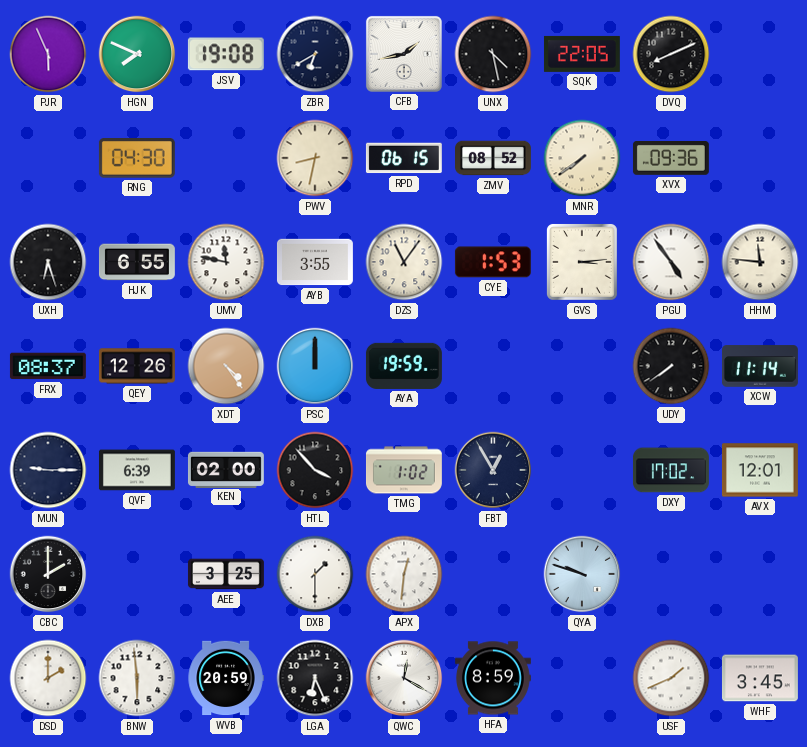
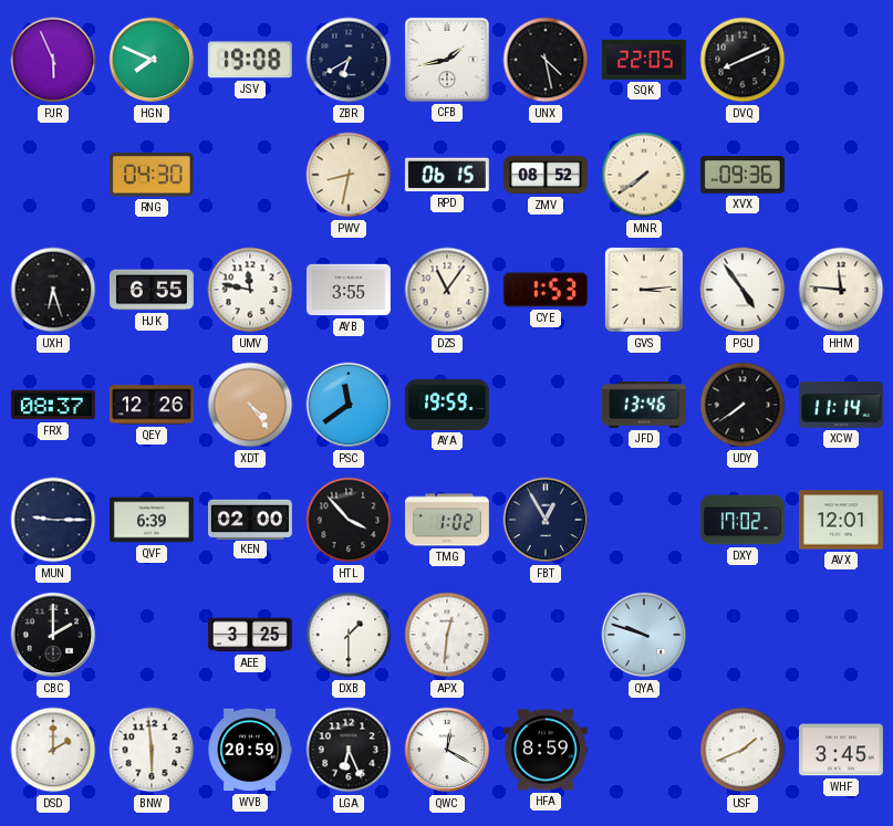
PSC: 12:00 -> 11:39 (349, 405)
JFD: none -> 13:46 (644, 405)
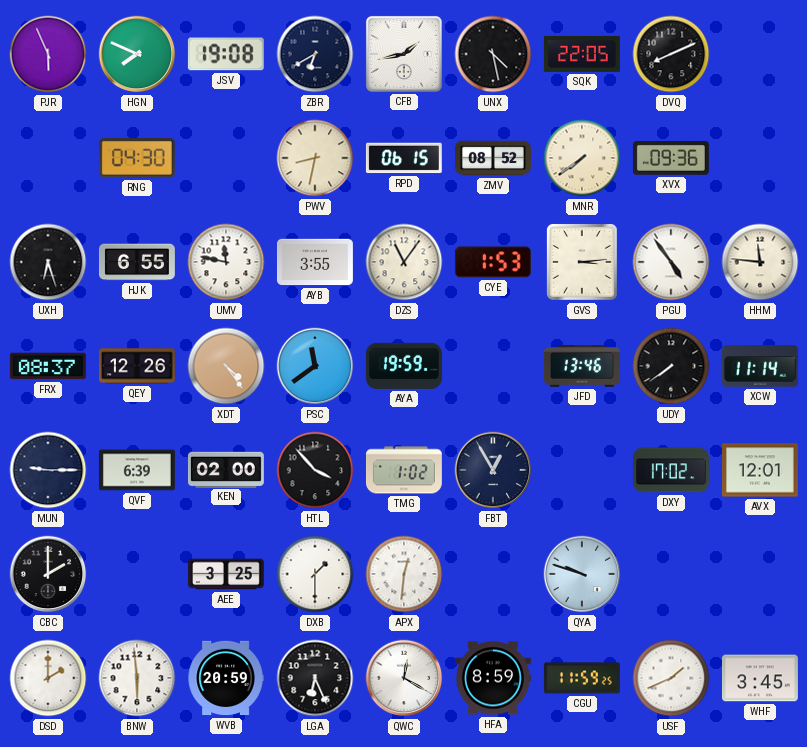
CGU: none -> 11:59 (582, 678)
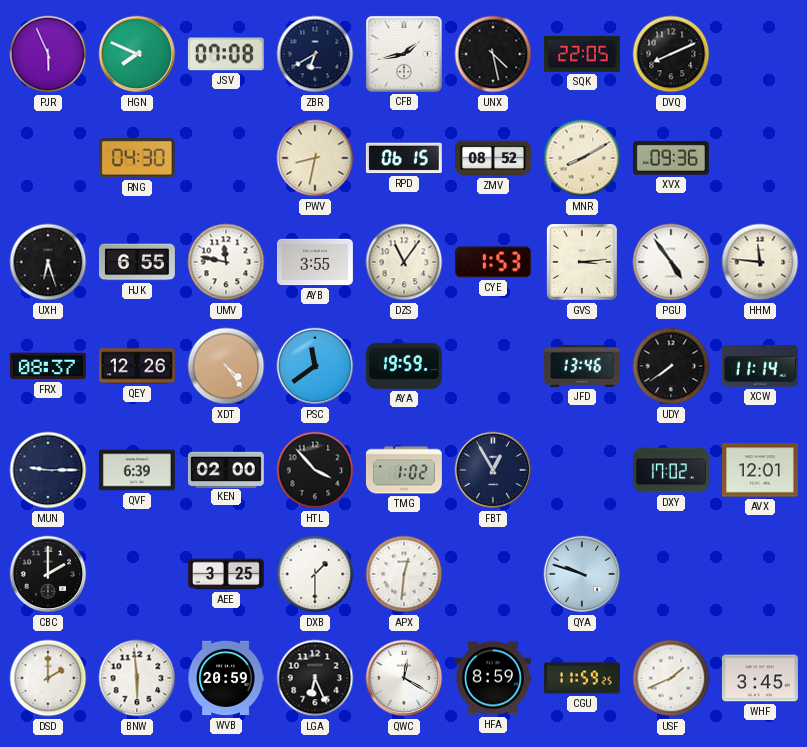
JSV: 19:08 -> 07:08 (226, 54)
MNR: 7:39 -> 8:10 (582, 158)
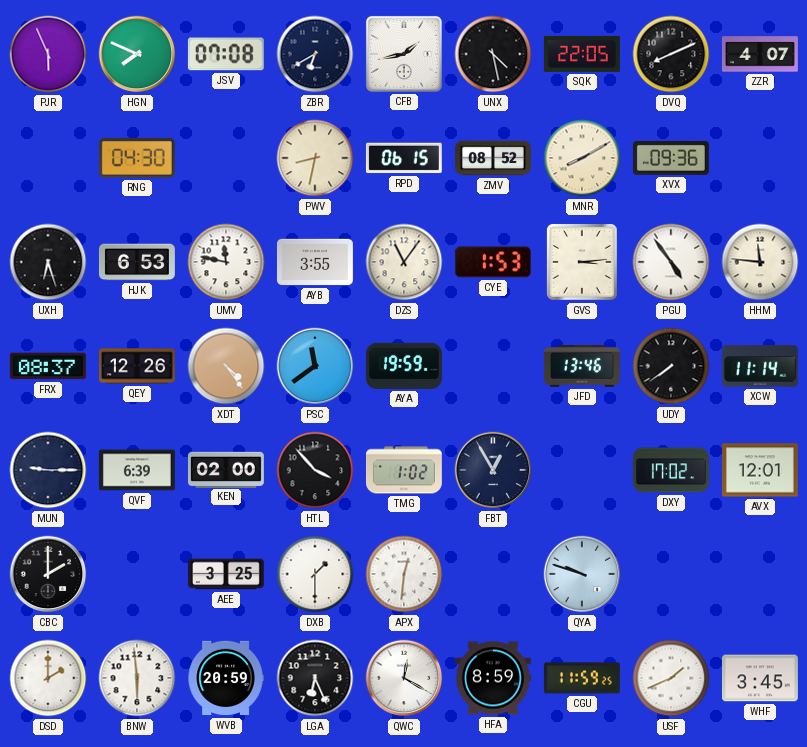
ZZR: none -> 4:07 (760, 54)
HJK: 6:55 -> 6:53 (137, 262)
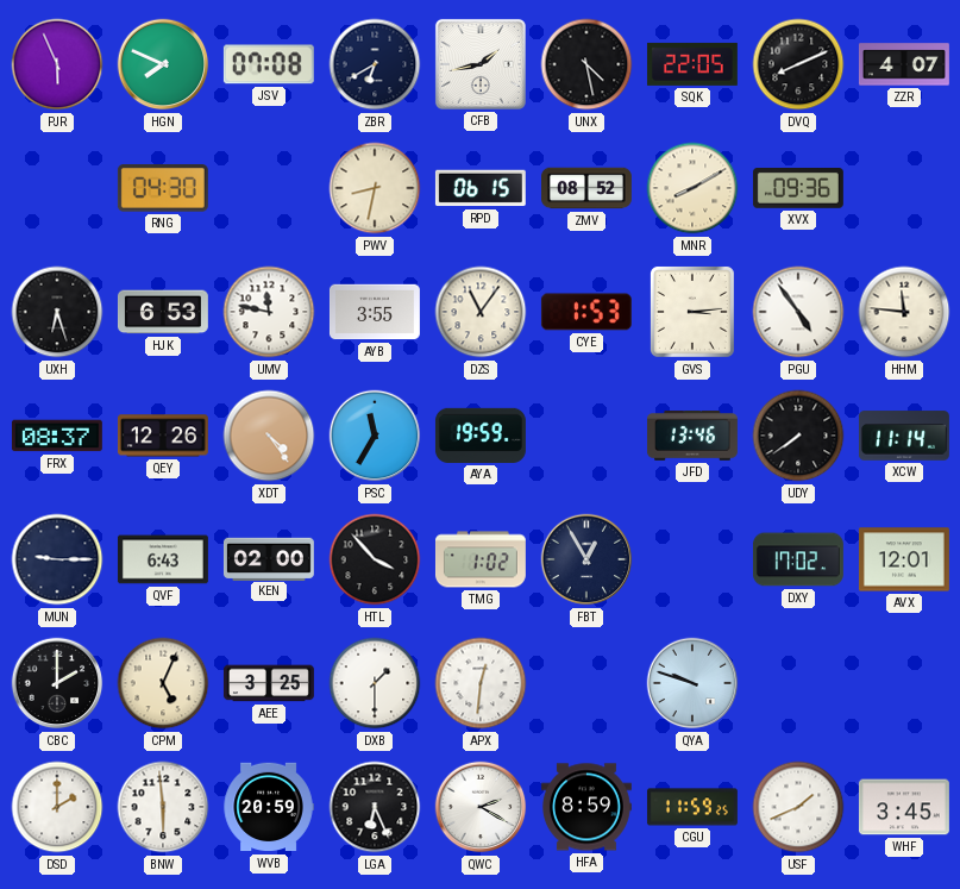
PSC: 11:39 -> 11:35 (375, 436)
QVF: 6:39 -> 6:43 (163, 559)
CPM: none -> 5:04 (163, 683)
QWC: 12:20 -> 2:20 (481, 807)
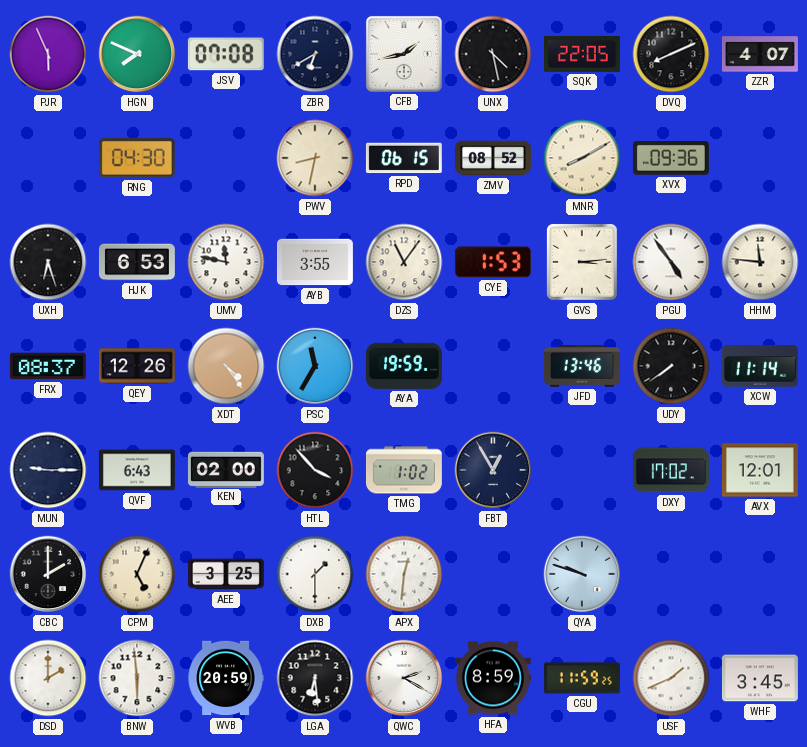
LGA: 6:26 -> 6:29 (315, 678)
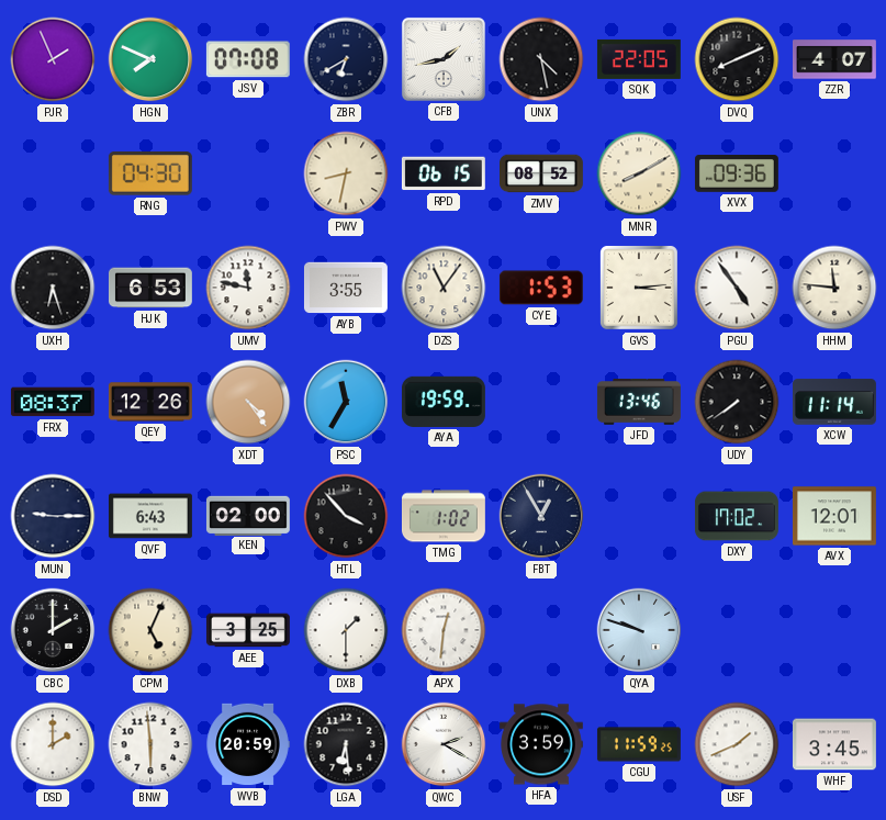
PJR: 5:56 -> 1:56 (53, 59)
HFA: 8:59 -> 3:59 (541, 744)
